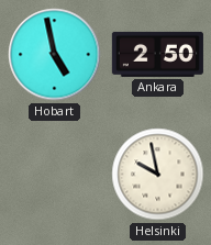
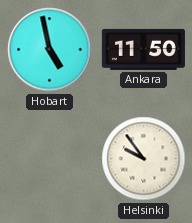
Ankara: 2:50 -> 11:50 (143, 49)
Helsinki: 9:58 -> 9:54 (144, 159)
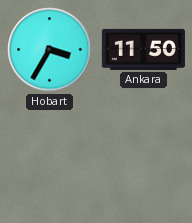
Hobart: 4:58 -> 3:35 (50, 50)
Helsinki: 9:54 -> none (144, 159)
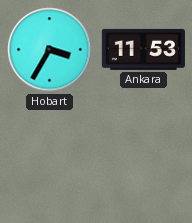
Ankara: 11:50 -> 11:53 (143, 49)
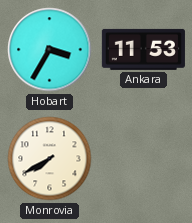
Monrovia: none -> 7:40 (50, 159)
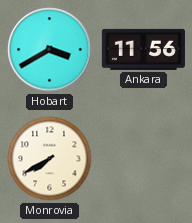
Hobart: 3:35 -> 3:40 (50, 50)
Ankara: 11:53 -> 11:56 (143, 49)
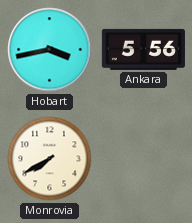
Hobart: 3:40 -> 3:43 (50, 50)
Ankara: 11:56 -> 5:56 (143, 49)
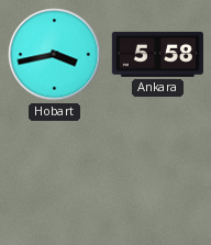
Ankara: 5:56 -> 5:58 (157, 54)
Monrovia: 7:40 -> none (50, 159)
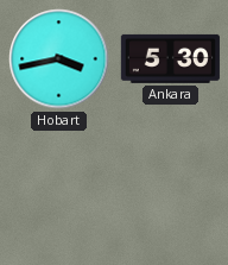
Ankara: 5:58 -> 5:30 (170, 58)
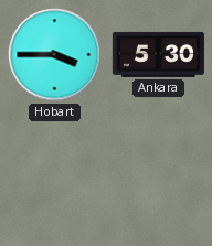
Hobart: 3:43 -> 3:45 (55, 55)
